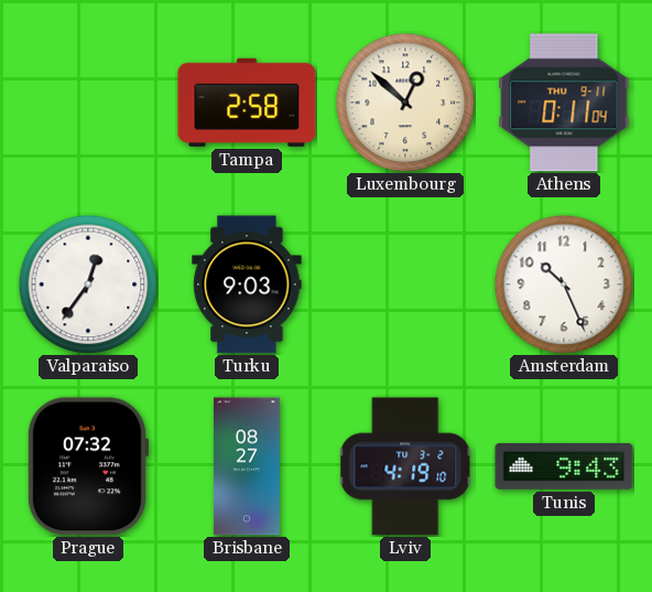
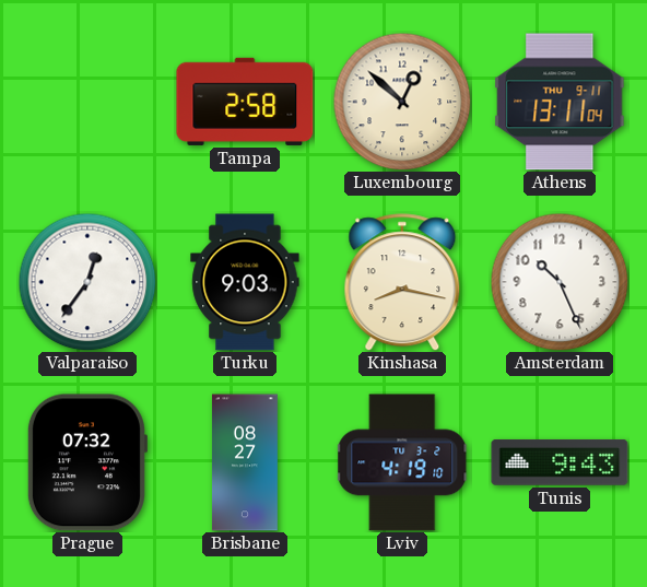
Athens: 0:11 -> 13:11 (560, 102)
Kinshasa: none -> 8:17 (402, 282)
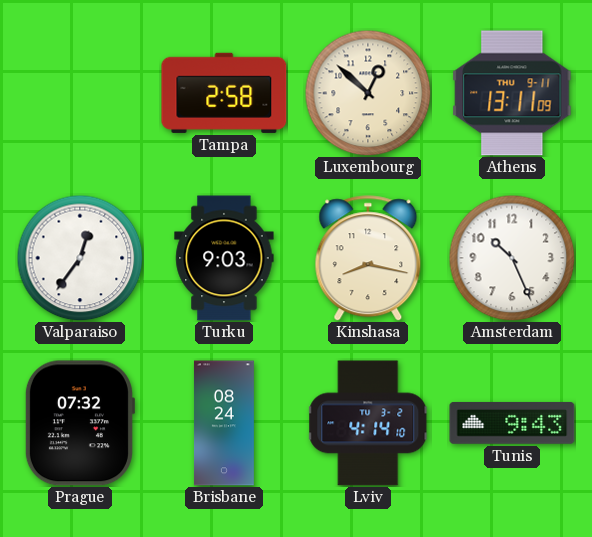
Athens: 13:11:04 -> 13:11:09 (512, 93)
Brisbane: 08:27 -> 08:24 (224, 423)
Lviv: 4:19 -> 4:14 (369, 423)
